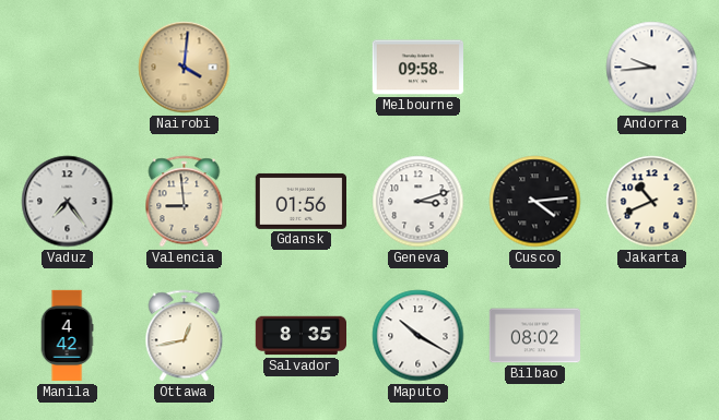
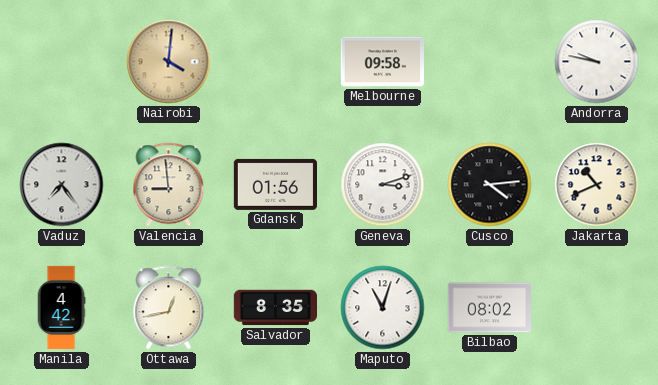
Andorra: 9:44 -> 9:47 (597, 62)
Maputo: 10:20 -> 11:03 (383, 308)
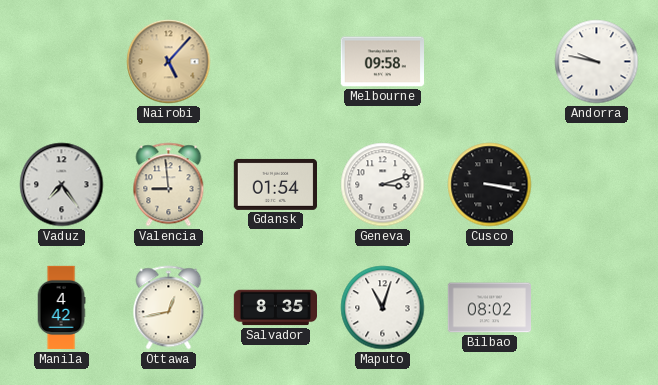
Nairobi: 4:01 -> 5:07 (169, 62)
Gdansk: 01:56 -> 01:54 (275, 184)
Cusco: 4:14 -> 3:17 (490, 185)
Jakarta: 10:41 -> none (597, 185)
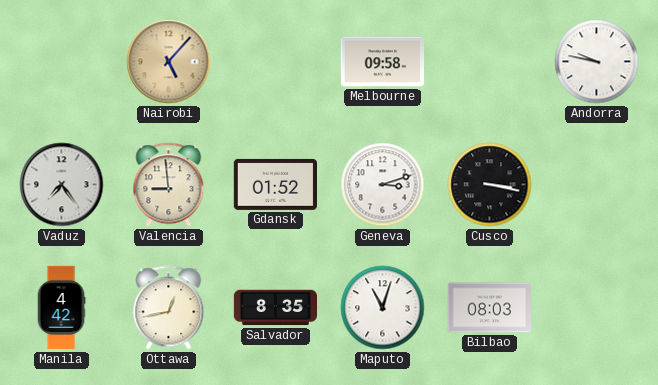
Gdansk: 01:54 -> 01:52 (275, 184)
Bilbao: 08:02 -> 08:03 (489, 308)
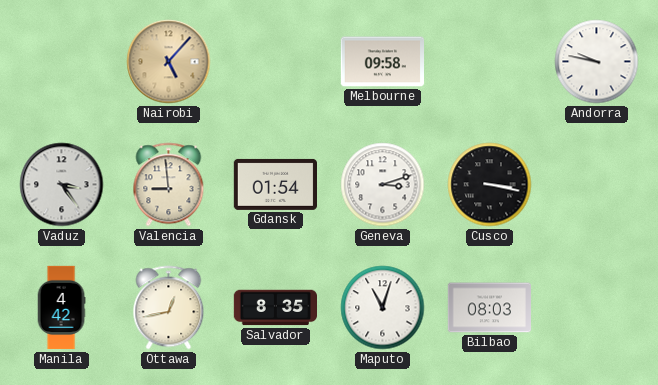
Vaduz: 7:24 -> 3:24 (62, 185)
Gdansk: 01:52 -> 01:54 (275, 184)
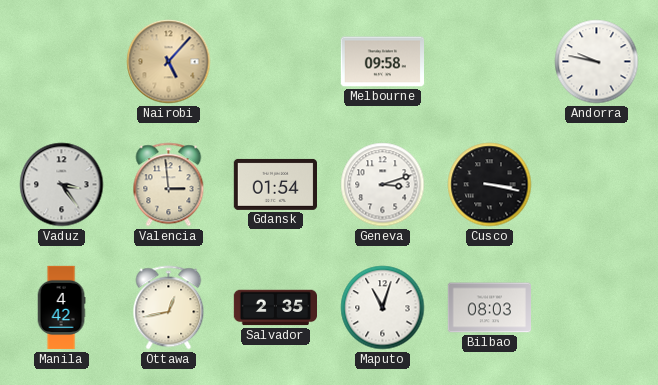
Valencia: 8:59 -> 2:59 (169, 185)
Salvador: 8:35 -> 2:35 (275, 308)
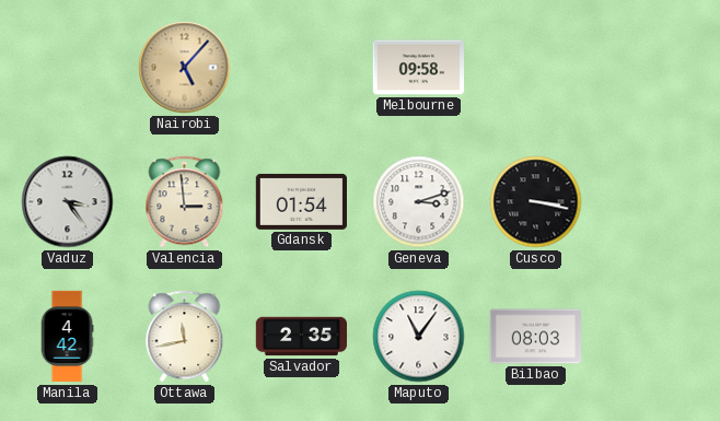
Andorra: 9:47 -> none (597, 62)
Ottawa: 12:43 -> 11:43 (185, 337)
Maputo: 11:03 -> 11:06 (419, 337)
